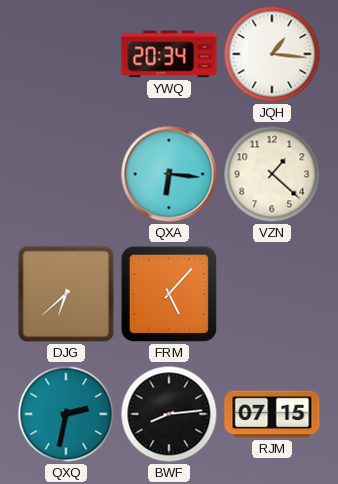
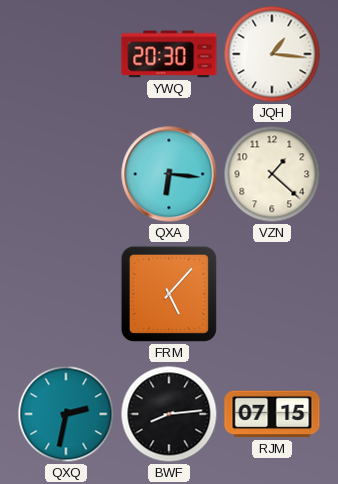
YWQ: 20:34 -> 20:30 (169, 54)
DJG: 6:38 -> none (66, 294)
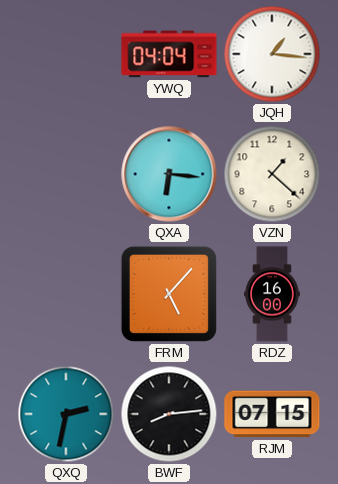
YWQ: 20:30 -> 04:04 (169, 54)
RDZ: none -> 16:00 (272, 294)
